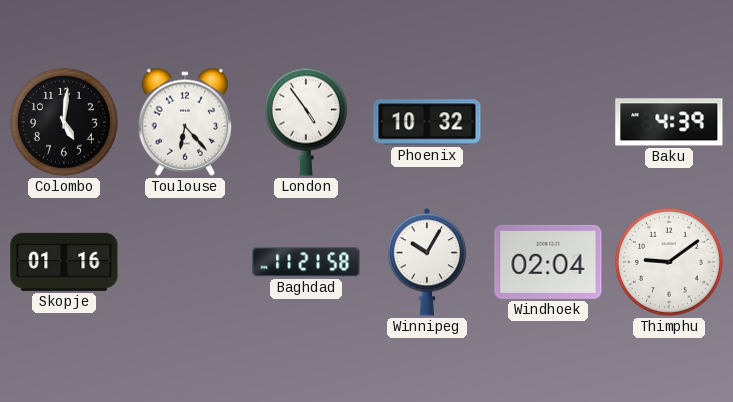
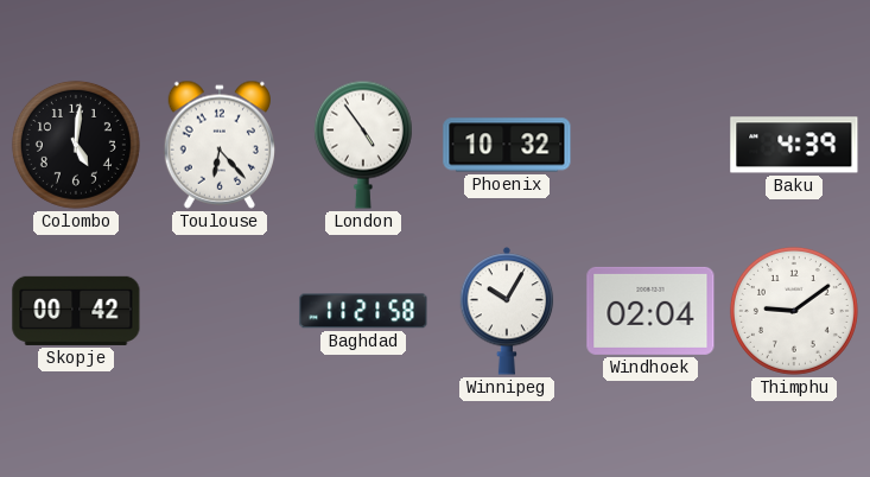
Skopje: 01:16 -> 00:42 (76, 311)
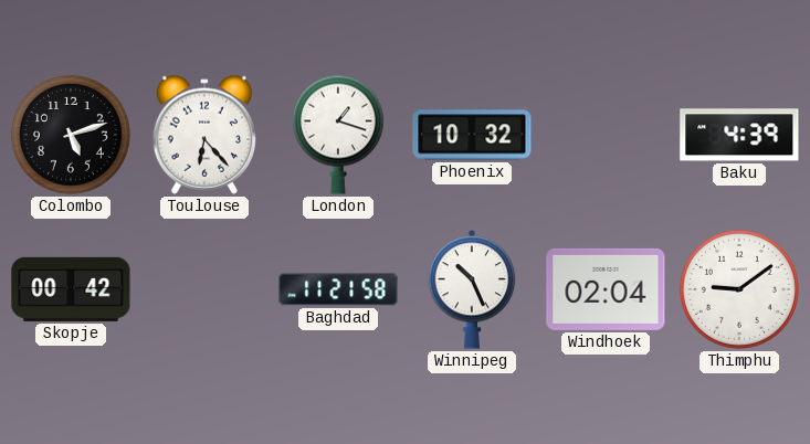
Colombo: 5:01 -> 5:12 (71, 135)
London: 4:54 -> 1:18 (338, 135)
Winnipeg: 10:05 -> 10:26 (472, 289)
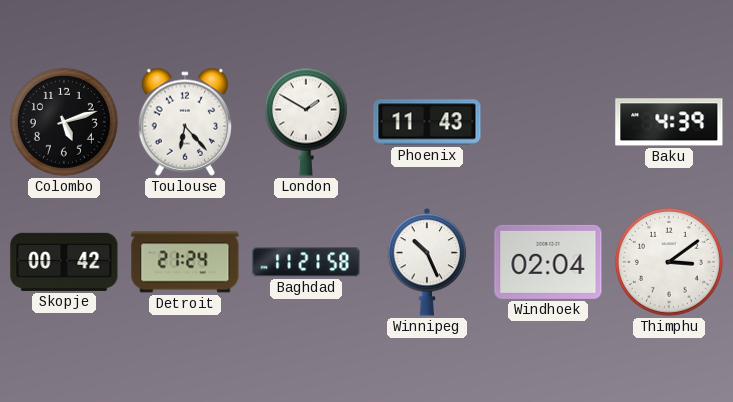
London: 1:18 -> 1:50 (306, 122)
Phoenix: 10:32 -> 11:43 (427, 122)
Detroit: none -> 21:24 (185, 262)
Thimphu: 9:09 -> 3:09 (669, 262)
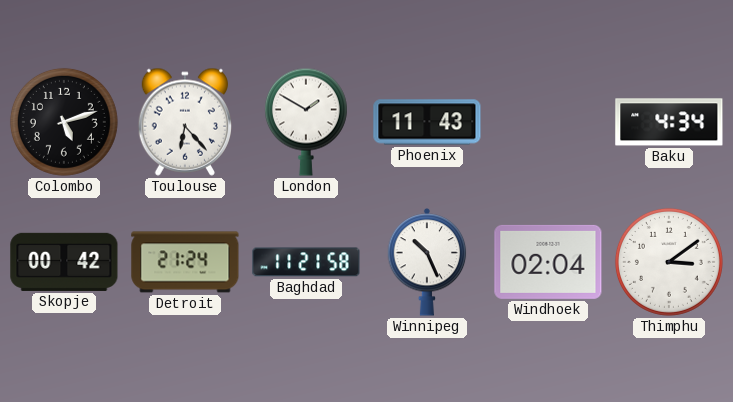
Baku: 4:39 -> 4:34 (669, 122)
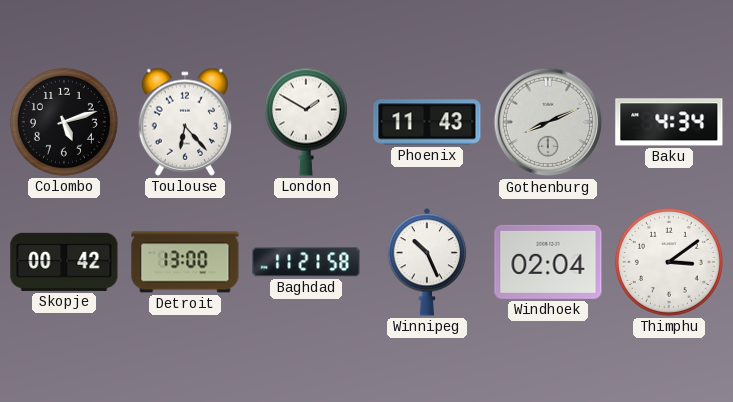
Gothenburg: none -> 8:11 (548, 122)
Detroit: 21:24 -> 13:00 (185, 262)
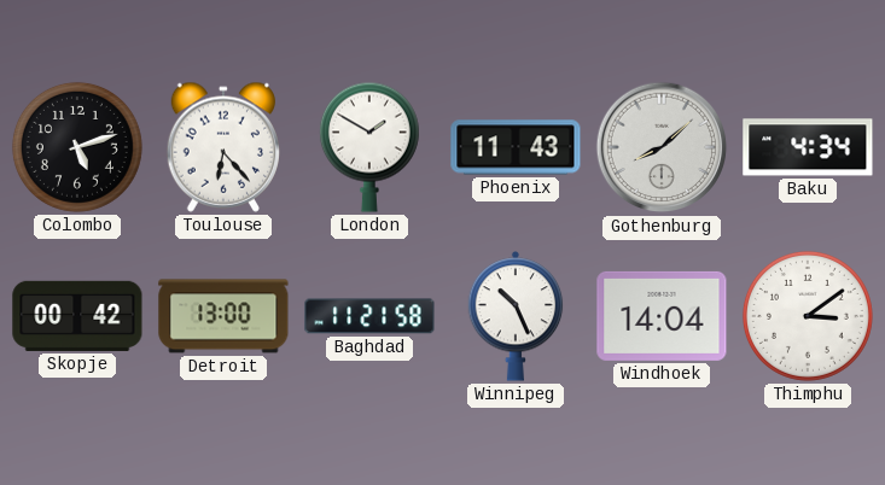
Gothenburg: 8:11 -> 8:08 (662, 147)
Windhoek: 02:04 -> 14:04 (662, 316)
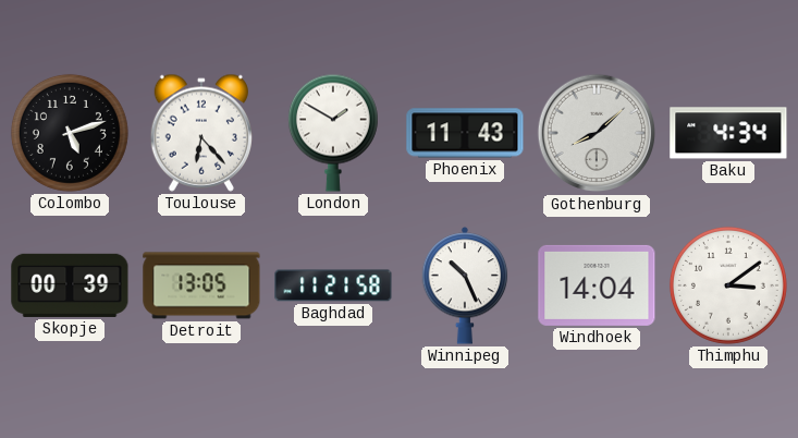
Skopje: 00:42 -> 00:39 (70, 285)
Detroit: 13:00 -> 13:05 (201, 285)
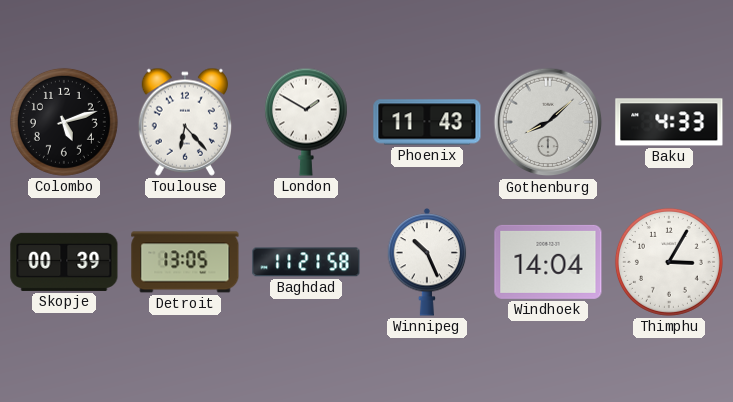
Baku: 4:34 -> 4:33 (669, 122)
Thimphu: 3:09 -> 3:05 (669, 262)
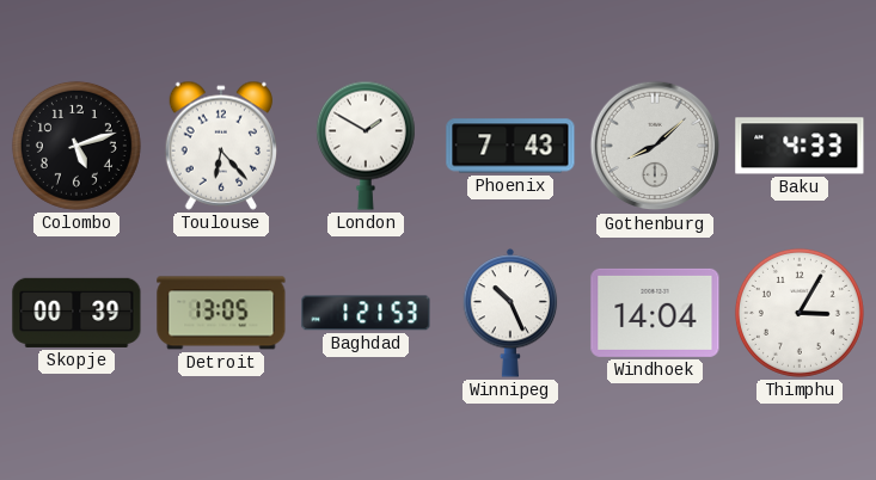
Phoenix: 11:43 -> 7:43 (510, 146)
Baghdad: 11:21 -> 1:21 (366, 313)
